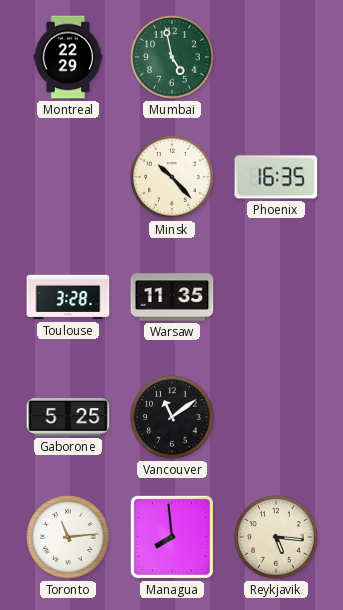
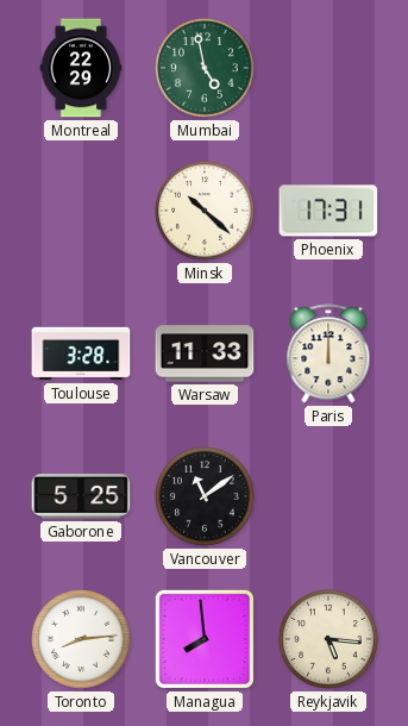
Minsk: 10:23 -> 10:22 (205, 211)
Phoenix: 16:35 -> 17:31 (328, 211)
Warsaw: 11:35 -> 11:33 (205, 353)
Paris: none -> 12:00 (328, 353)
Toronto: 11:14 -> 8:14 (81, 639)
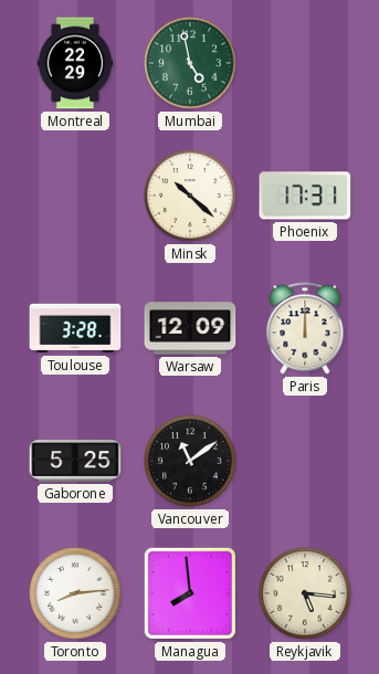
Warsaw: 11:33 -> 12:09 (190, 328)
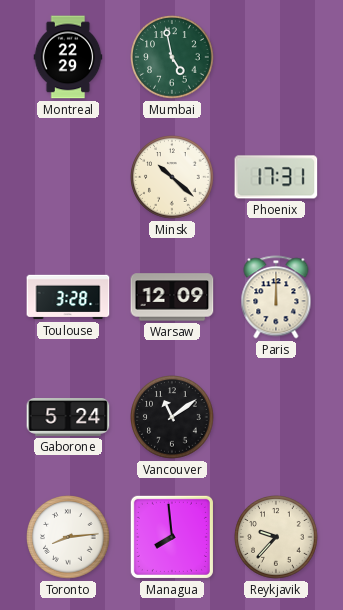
Gaborone: 5:25 -> 5:24 (68, 418)
Reykjavik: 5:16 -> 9:37 (276, 537)
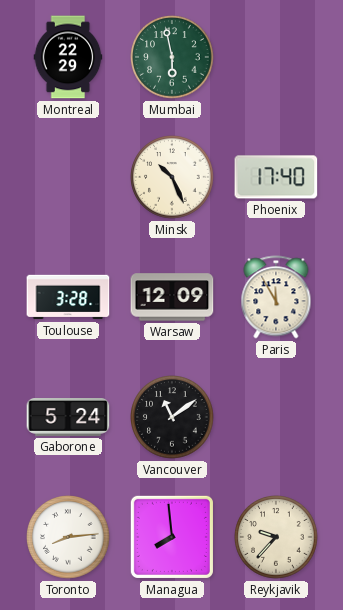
Mumbai: 4:58 -> 5:58 (172, 57)
Minsk: 10:22 -> 10:26 (172, 177)
Phoenix: 17:31 -> 17:40 (276, 177)
Paris: 12:00 -> 11:55 (276, 297)
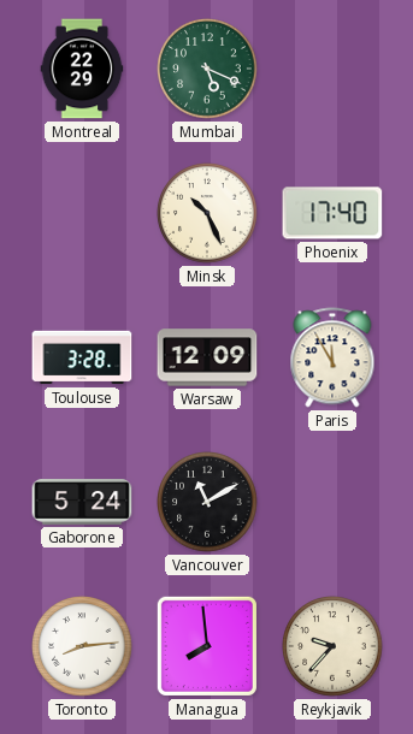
Mumbai: 5:58 -> 5:19 (207, 69)
Vancouver: 11:09 -> 11:10 (207, 502)
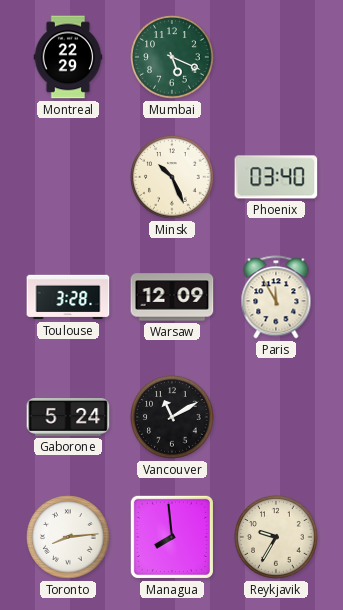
Phoenix: 17:40 -> 03:40 (276, 177)
Reykjavik: 9:37 -> 9:35 (276, 537)
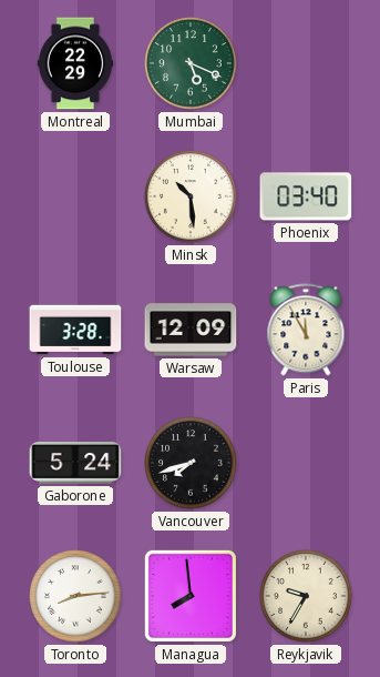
Minsk: 10:26 -> 10:29 (191, 196)
Vancouver: 11:10 -> 7:42 (191, 463)
